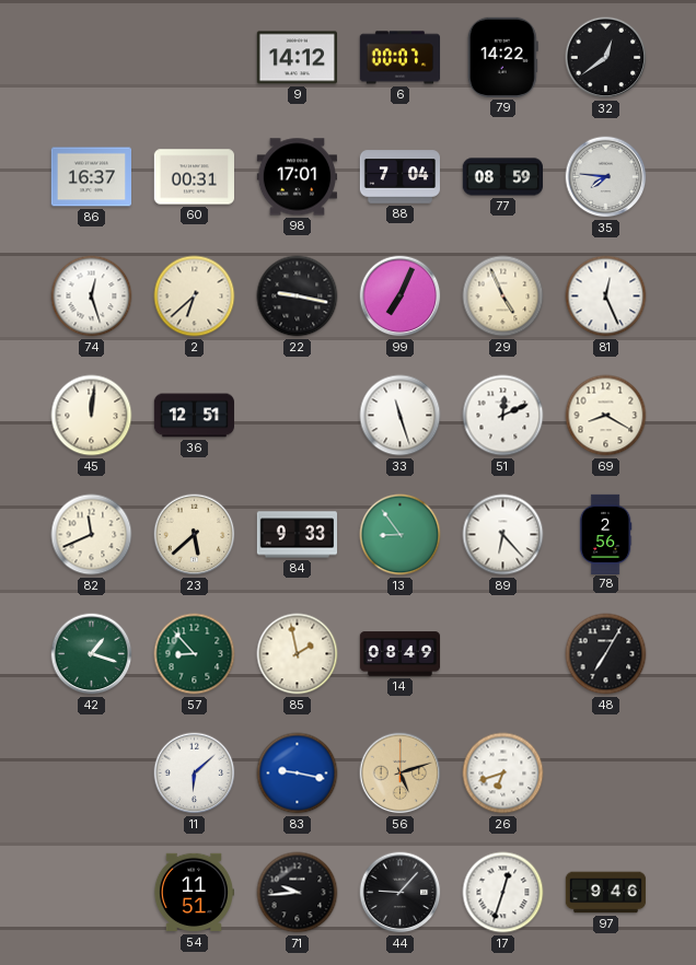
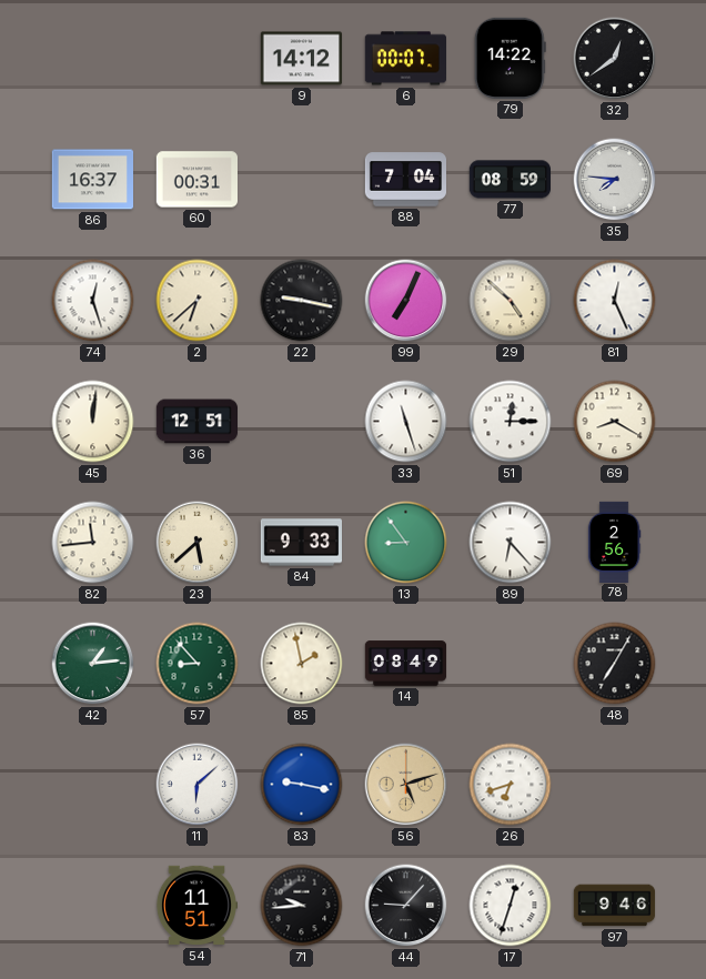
98: 17:01 -> none (297, 177)
29: 4:56 -> 4:52 (511, 301)
51: 12:11 -> 12:15 (511, 422)
82: 11:41 -> 11:44 (93, 543)
42: 1:18 -> 1:14 (93, 664)
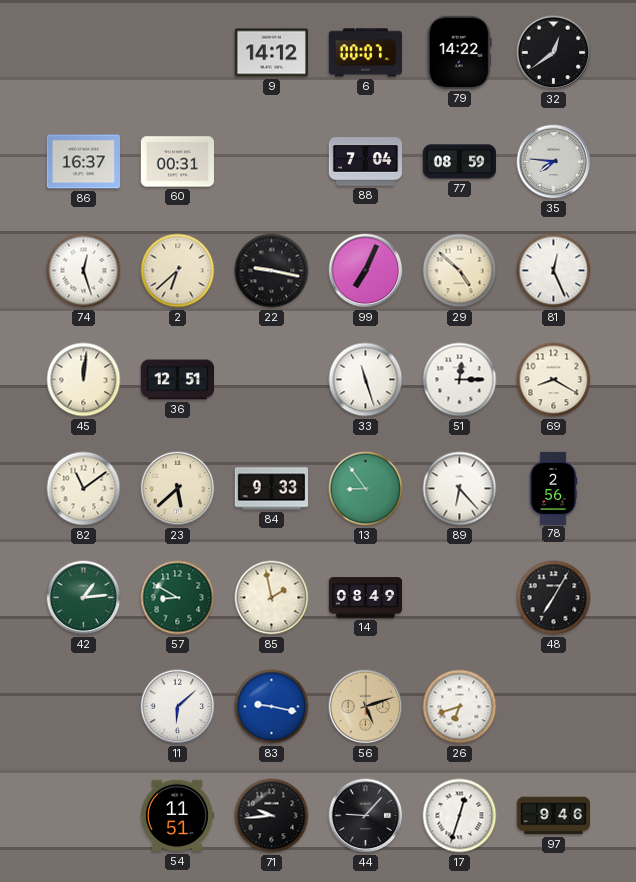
82: 11:44 -> 11:09 (84, 489)
57: 8:53 -> 8:50 (178, 598)
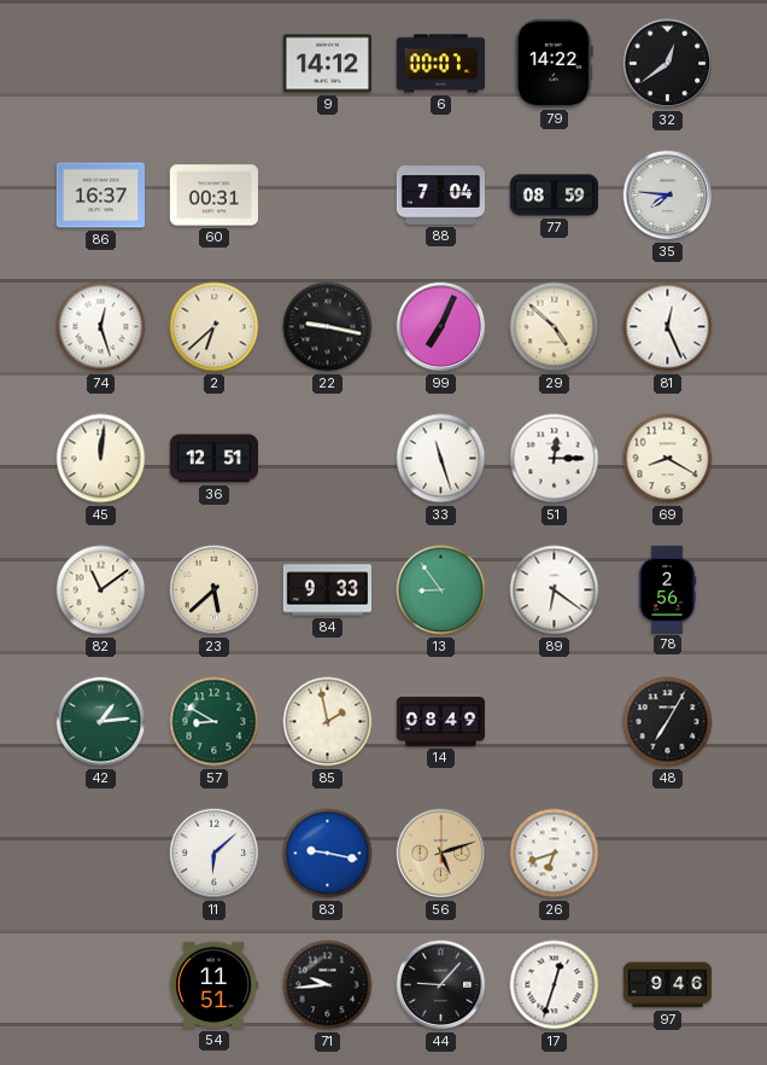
89: 6:23 -> 6:21 (555, 590)
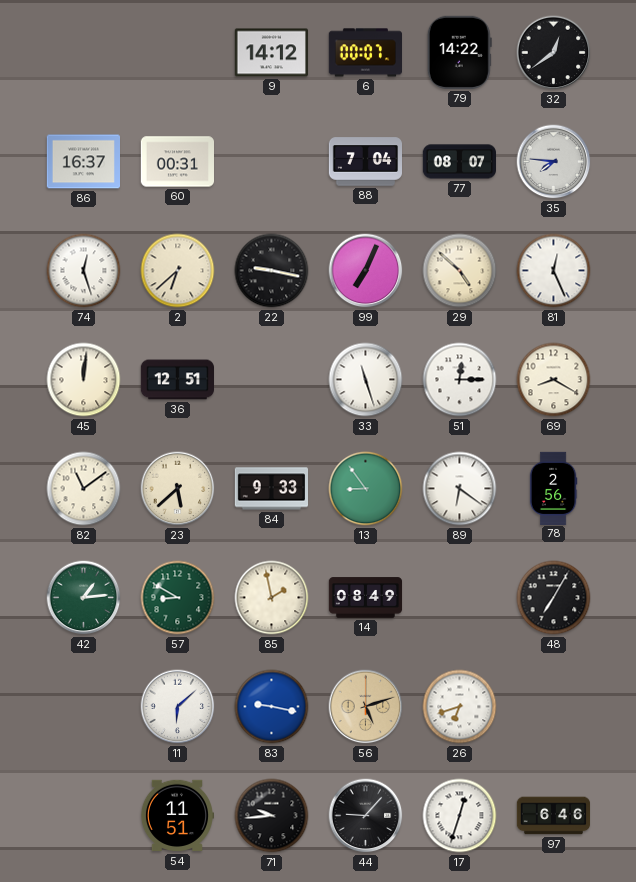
77: 08:59 -> 08:07 (459, 162)
97: 9:46 -> 6:46 (554, 816)
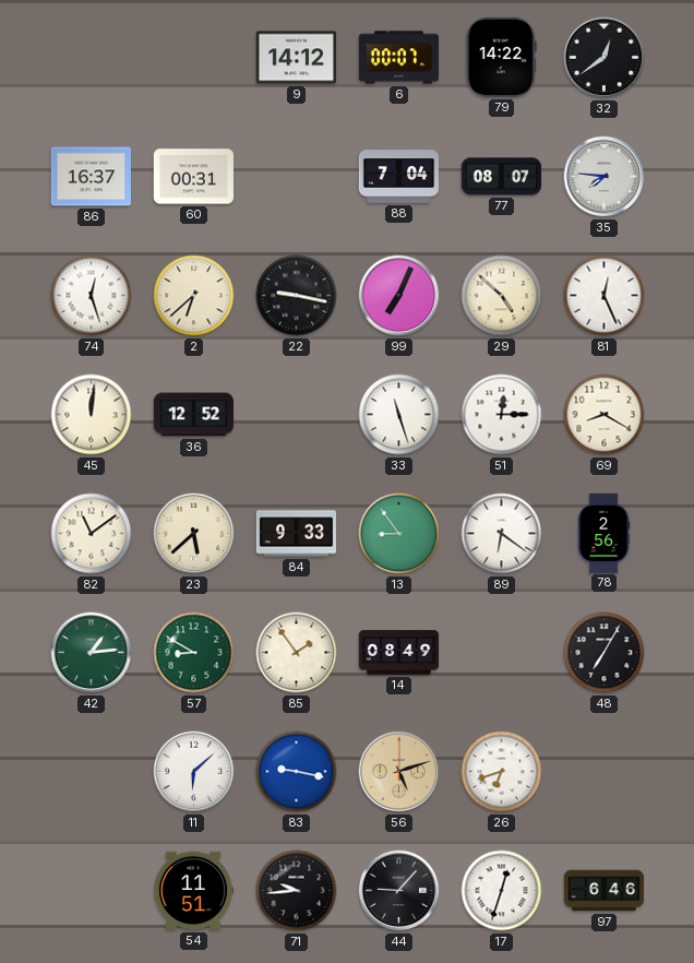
36: 12:51 -> 12:52 (193, 415)
85: 1:58 -> 1:54 (297, 653)
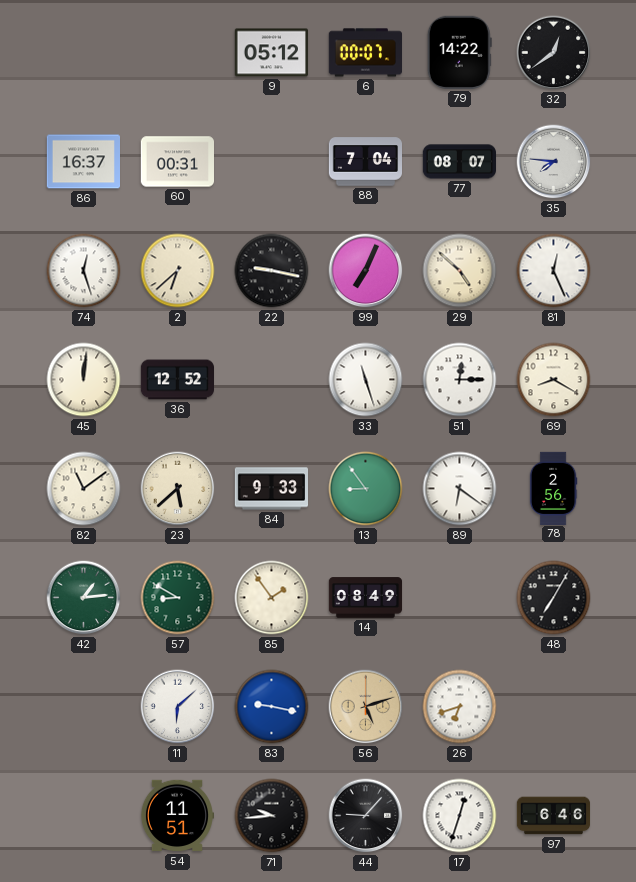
9: 14:12 -> 05:12 (271, 53)
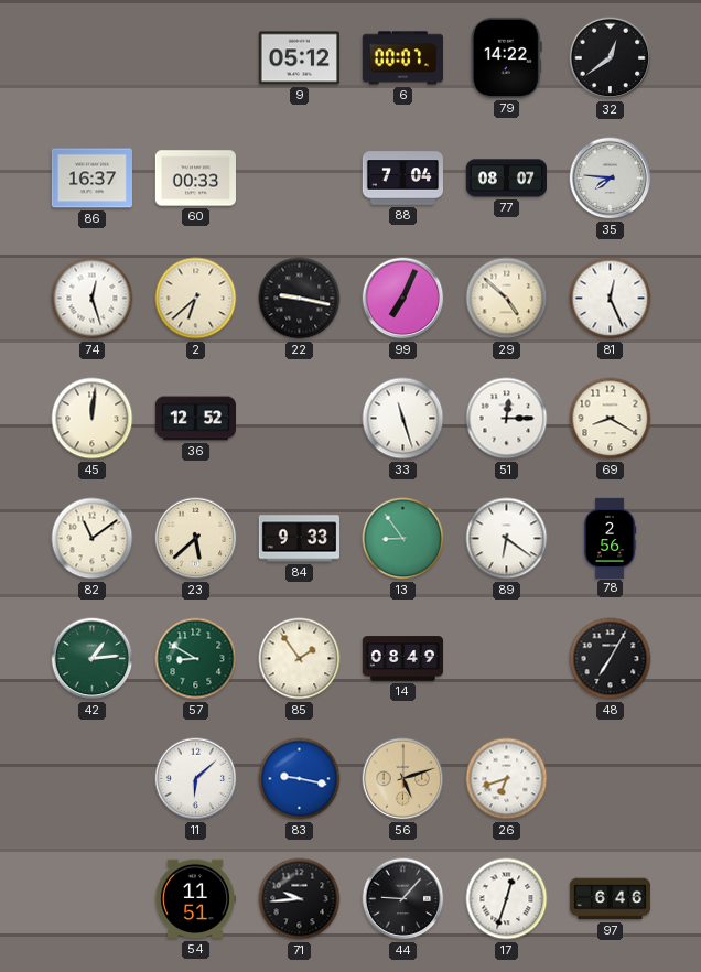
60: 00:31 -> 00:33 (195, 179)
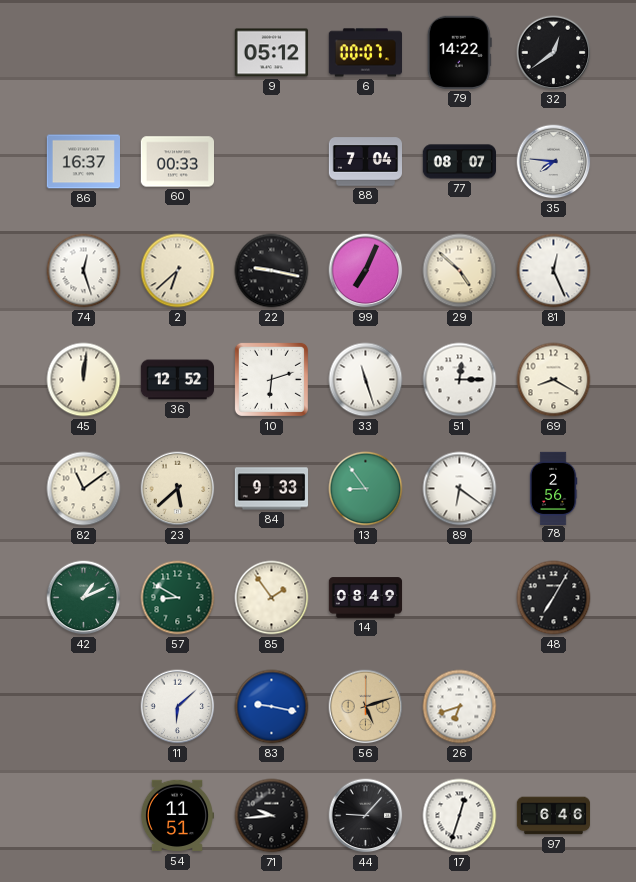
10: none -> 6:12 (271, 379)
42: 1:14 -> 1:11 (84, 598)
